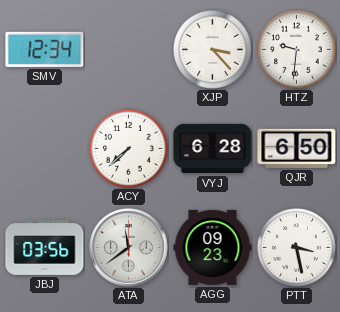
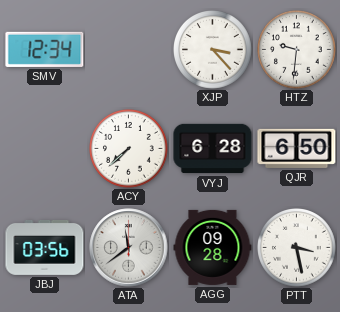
AGG: 09:23 -> 09:28 (213, 247)
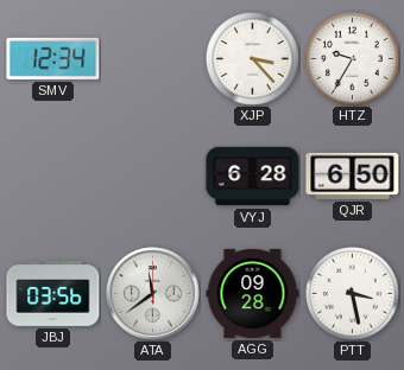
HTZ: 9:31 -> 9:35 (353, 59)
ACY: 7:38 -> none (129, 149)
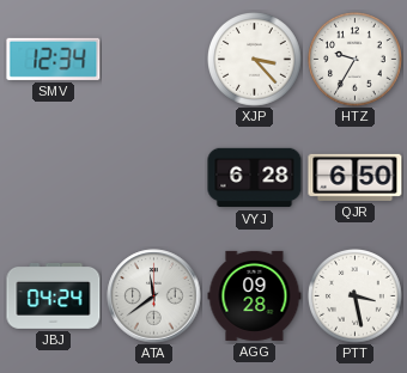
JBJ: 03:56 -> 04:24 (54, 295)
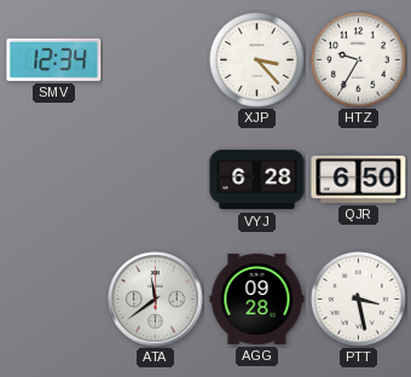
JBJ: 04:24 -> none (54, 295)
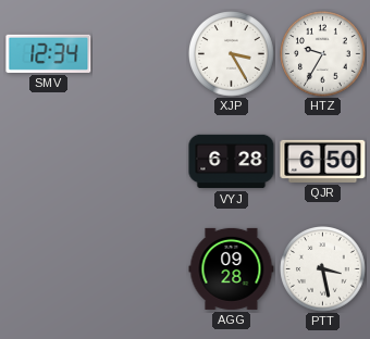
XJP: 3:23 -> 3:25 (232, 54)
ATA: 11:39 -> none (156, 300)
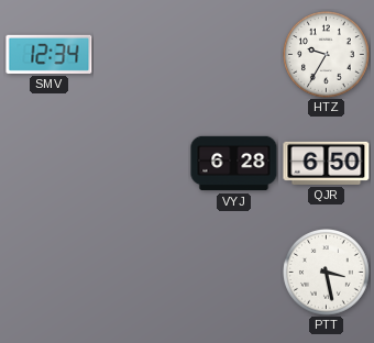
XJP: 3:25 -> none (232, 54)
AGG: 09:28 -> none (232, 268)
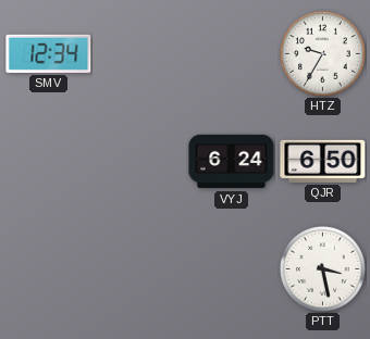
VYJ: 6:28 -> 6:24 (232, 162)
